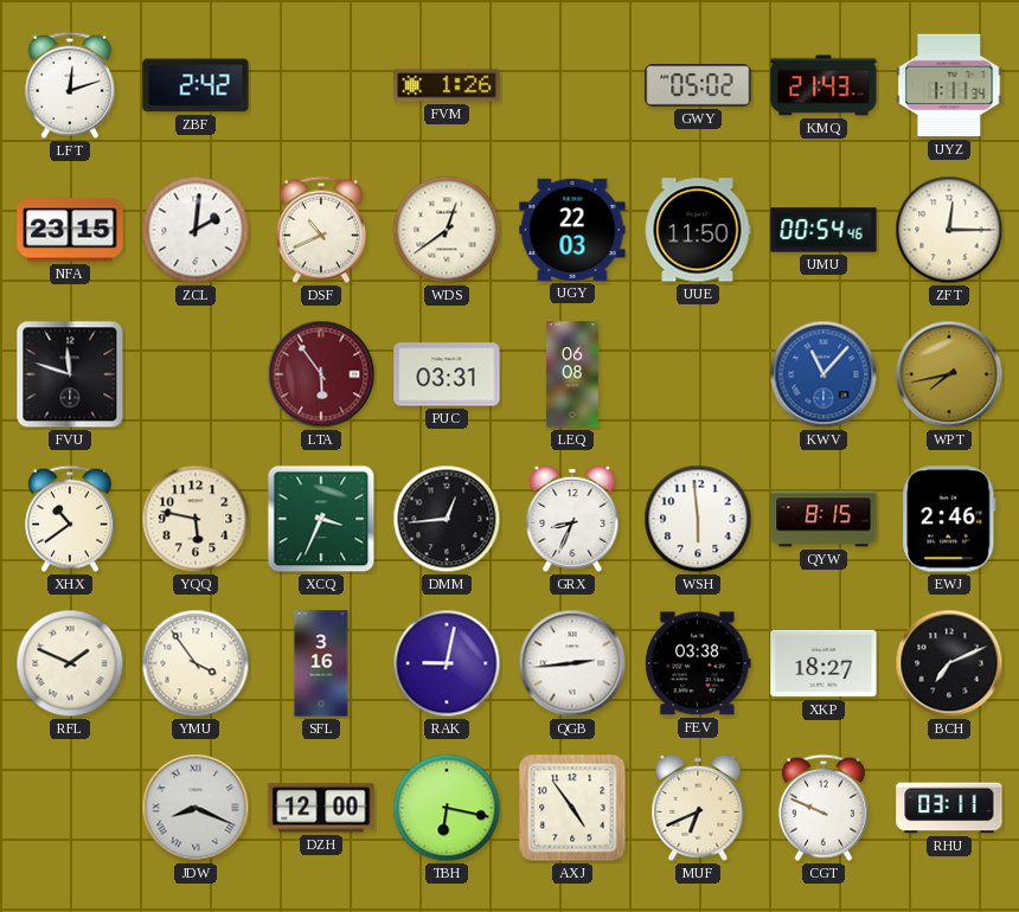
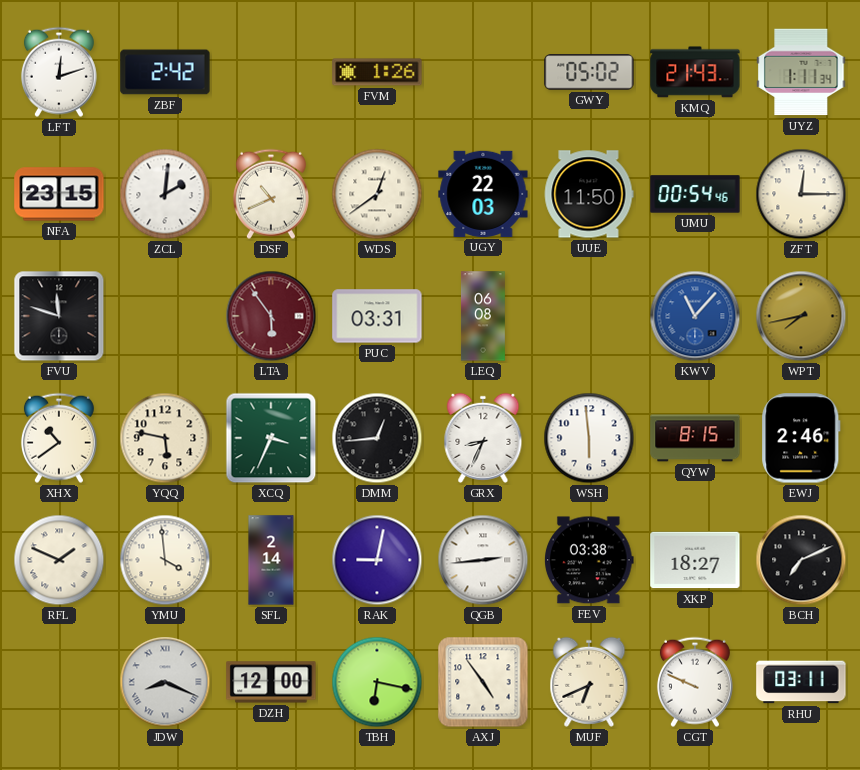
YMU: 3:54 -> 3:59 (165, 560)
SFL: 3:16 -> 2:14 (271, 560)
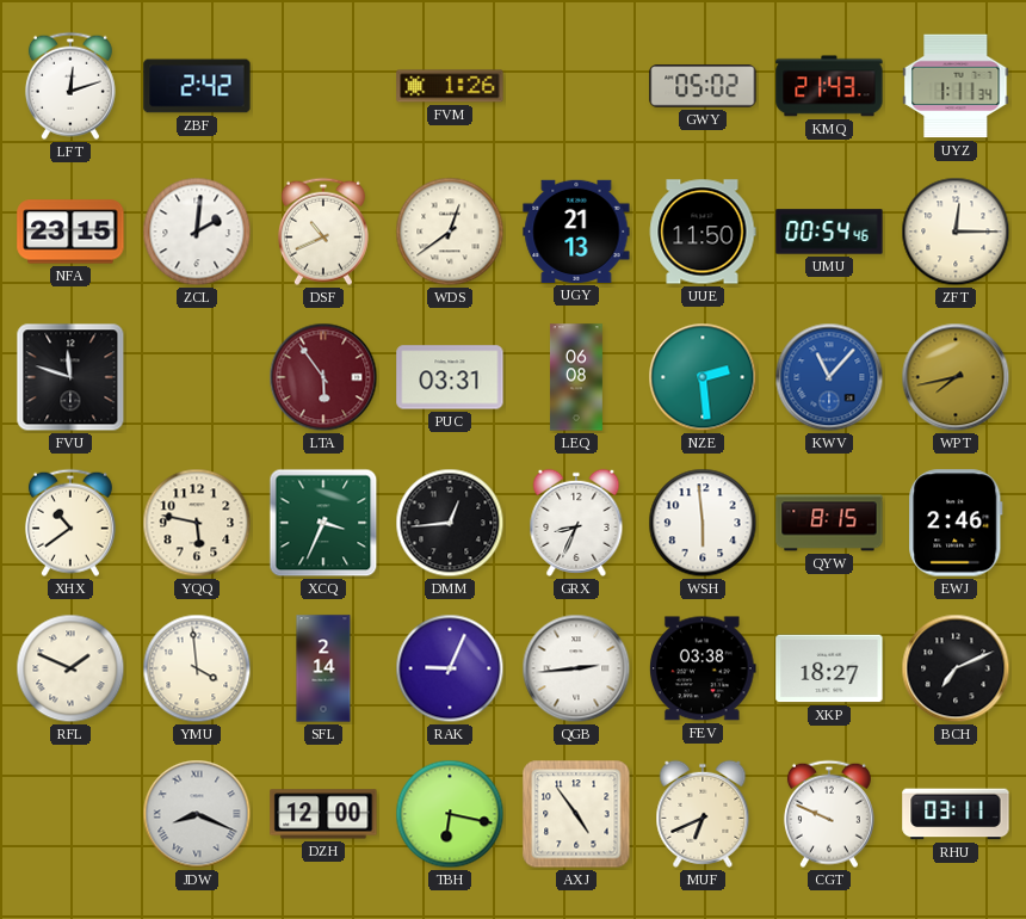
UGY: 22:03 -> 21:13 (576, 232)
NZE: none -> 2:29 (703, 377)
RAK: 9:02 -> 9:04 (450, 668)
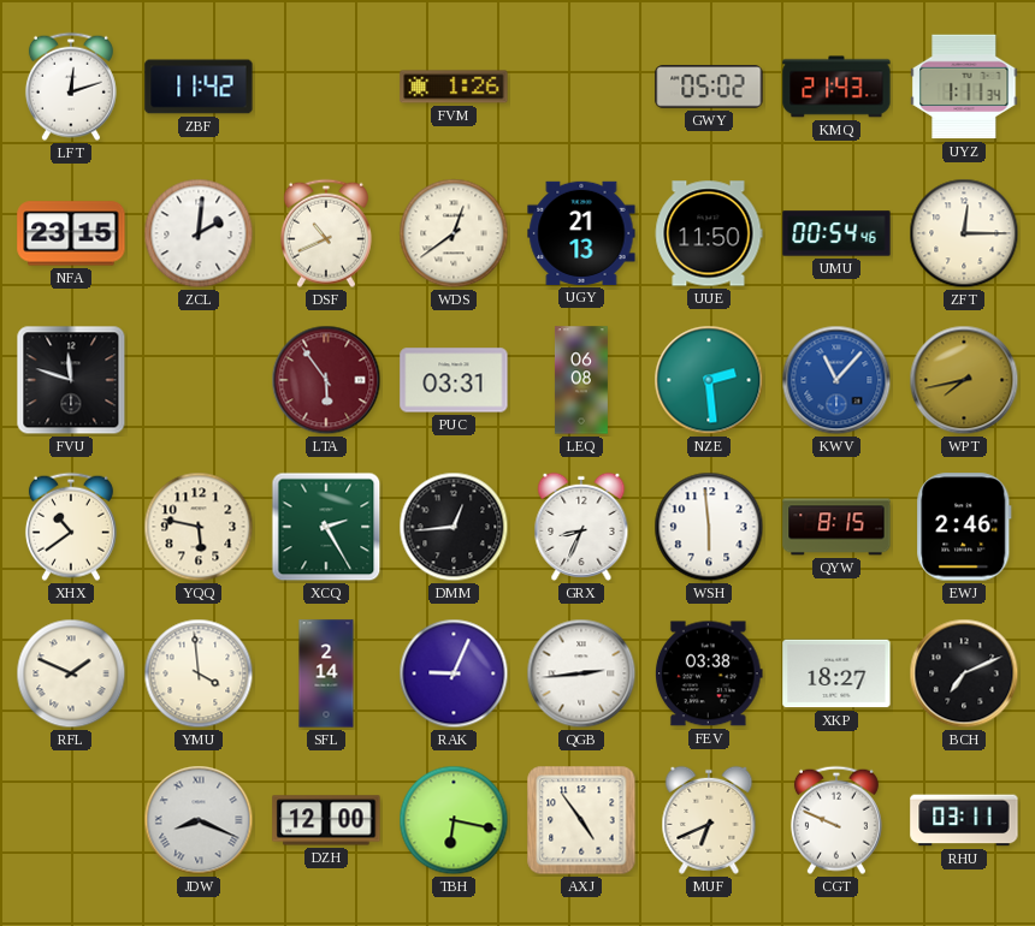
ZBF: 2:42 -> 11:42 (199, 87)
XCQ: 3:34 -> 2:25 (326, 527)
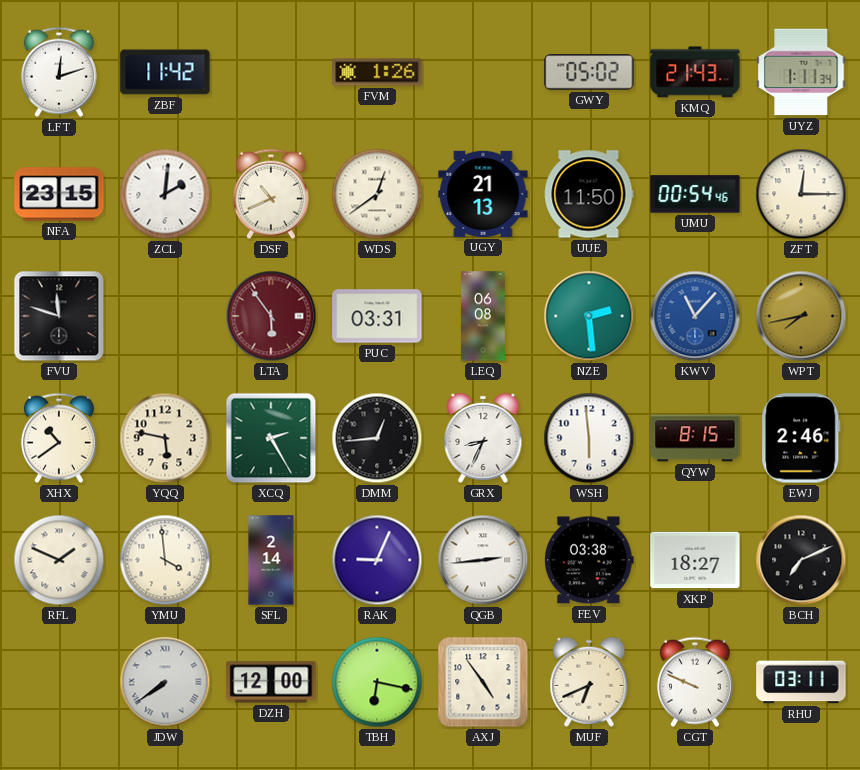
JDW: 8:19 -> 7:39 (165, 682)
